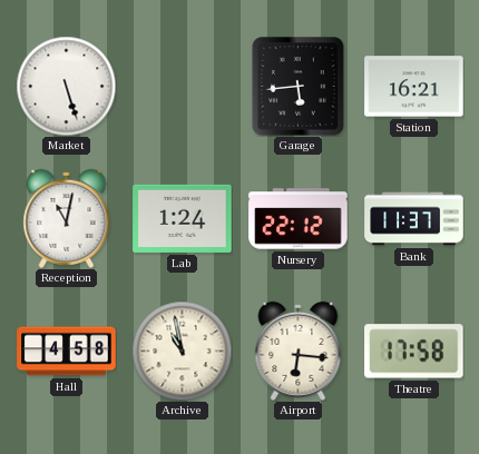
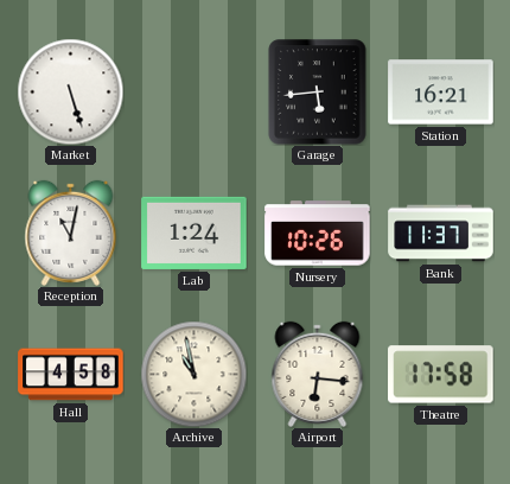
Nursery: 22:12 -> 10:26 (318, 234)
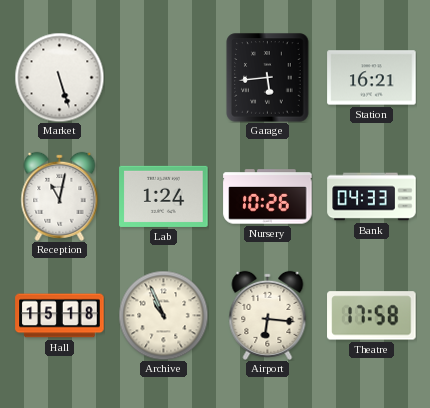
Bank: 11:37 -> 04:33 (372, 197)
Hall: 4:58 -> 15:18 (60, 316)
Archive: 10:58 -> 10:56 (163, 315)
